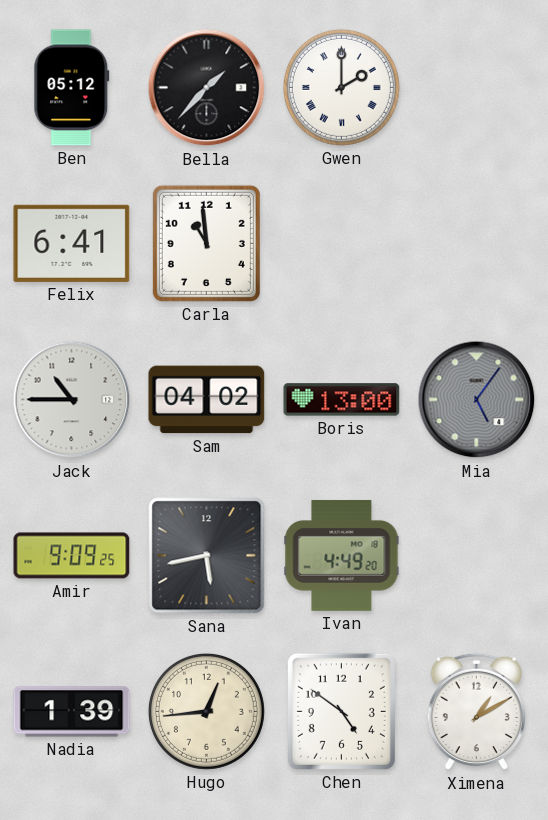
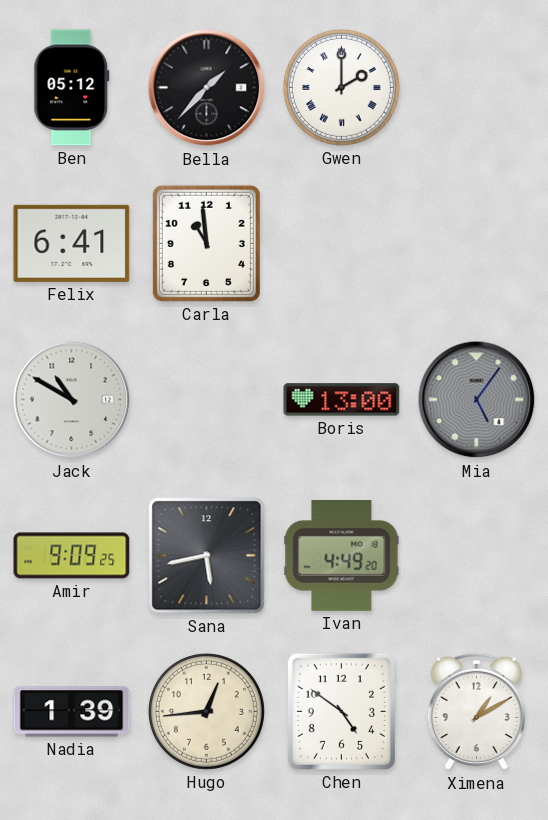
Jack: 10:45 -> 10:50 (72, 400)
Sam: 04:02 -> none (207, 400)
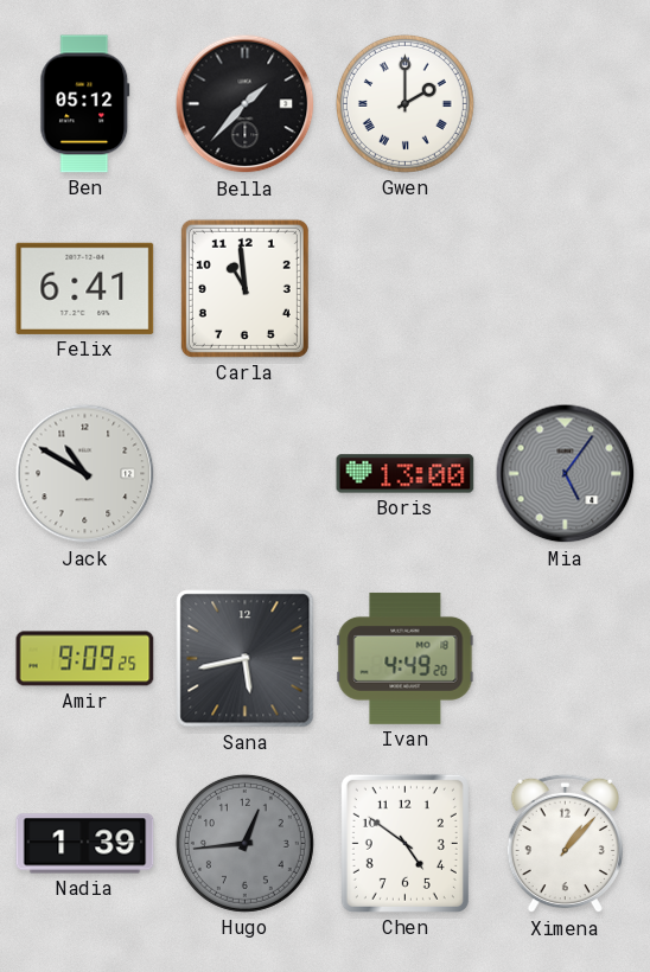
Hugo dial: cream -> grey (244, 843)
Ximena: 1:10 -> 1:07 (565, 844)
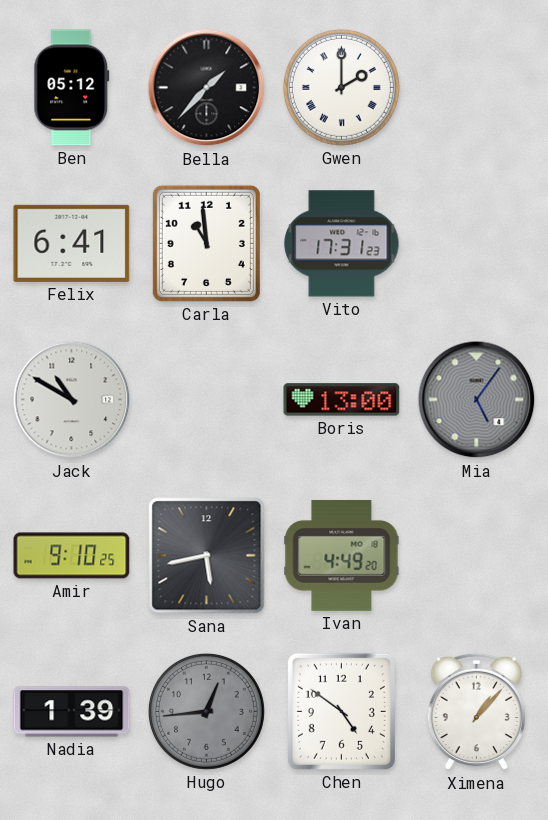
Vito: none -> 17:31 (342, 244)
Amir: 9:09 -> 9:10 (72, 556)
